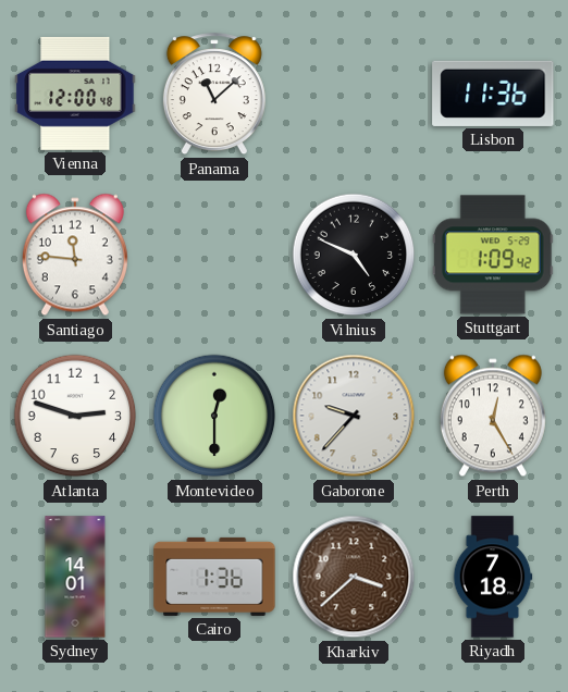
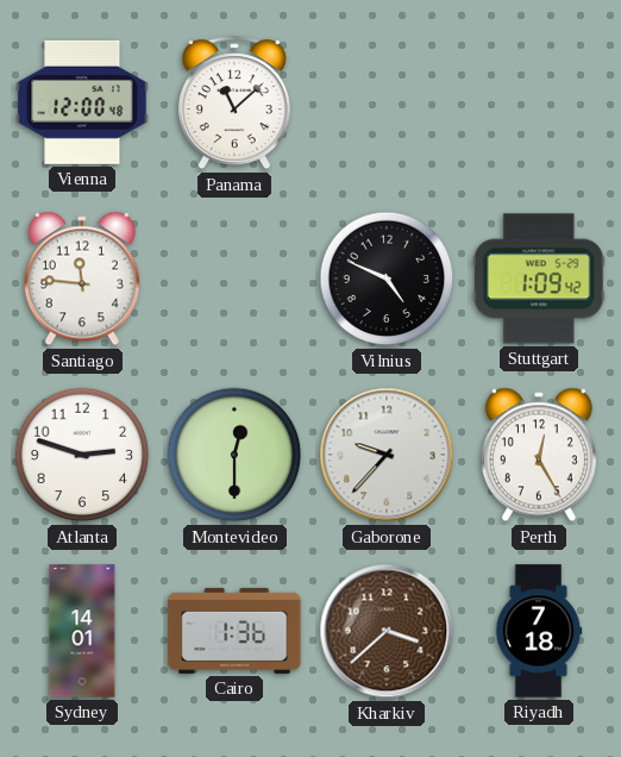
Lisbon: 11:36 -> none (493, 94)
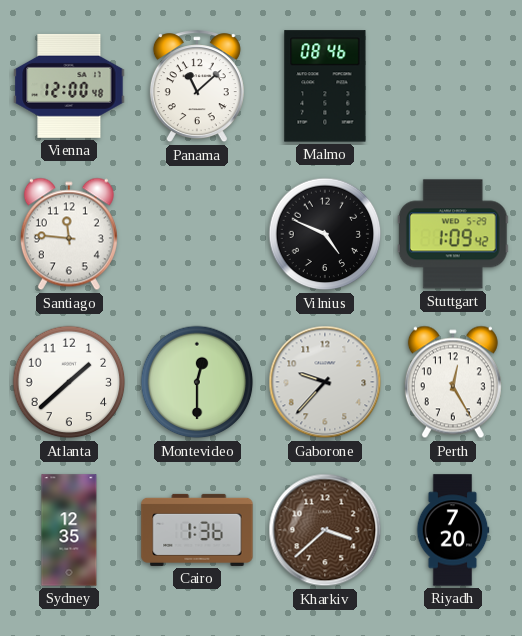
Malmo: none -> 08:46 (325, 86)
Atlanta: 2:48 -> 1:38 (69, 382)
Sydney: 14:01 -> 12:35 (69, 530)
Riyadh: 7:18 -> 7:20 (453, 530)
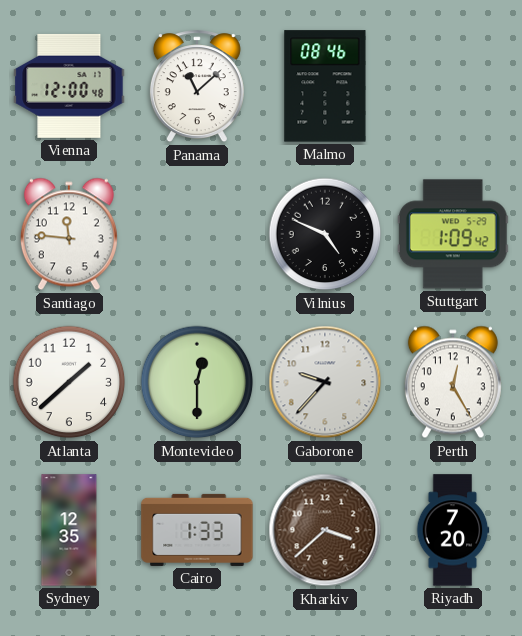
Cairo: 1:36 -> 1:33 (197, 530)
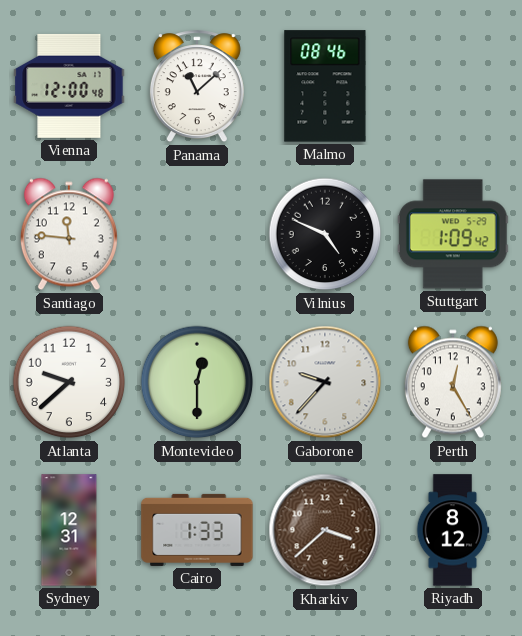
Atlanta: 1:38 -> 9:38 (69, 382)
Sydney: 12:35 -> 12:31 (69, 530)
Riyadh: 7:20 -> 8:12 (453, 530)
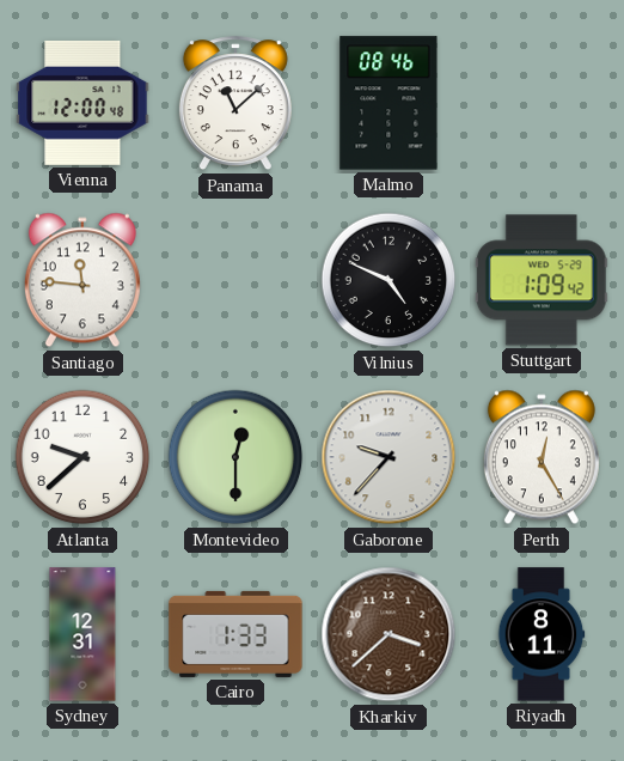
Riyadh: 8:12 -> 8:11 (542, 634)
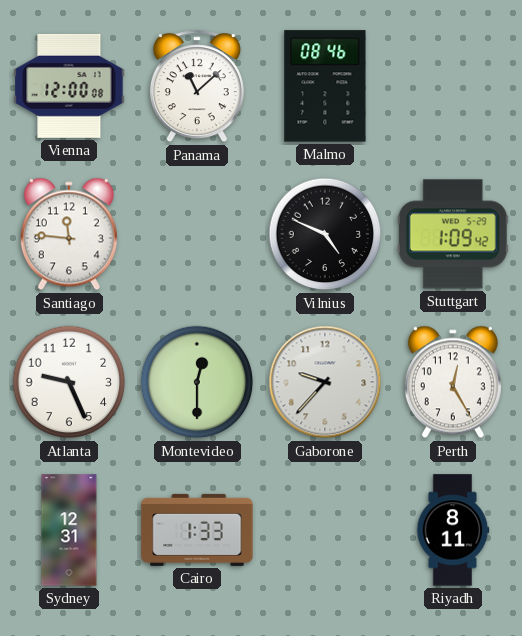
Vienna: 12:00:48 -> 12:00:08 (69, 86)
Atlanta: 9:38 -> 9:26 (69, 382)
Kharkiv: 3:38 -> none (389, 634)
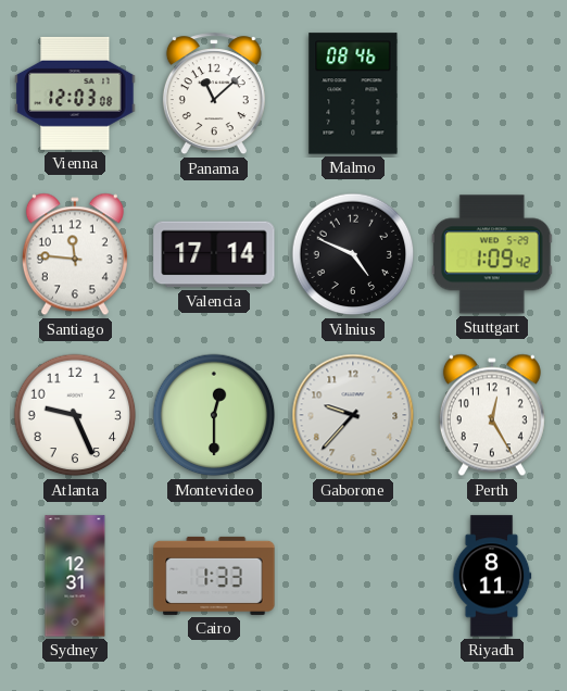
Vienna: 12:00 -> 12:03 (75, 93)
Valencia: none -> 17:14 (214, 254)
